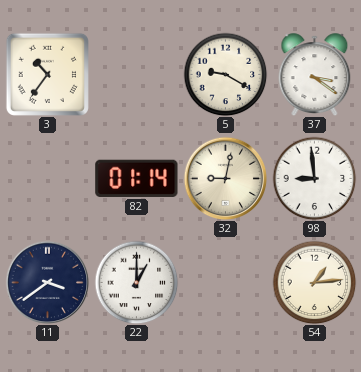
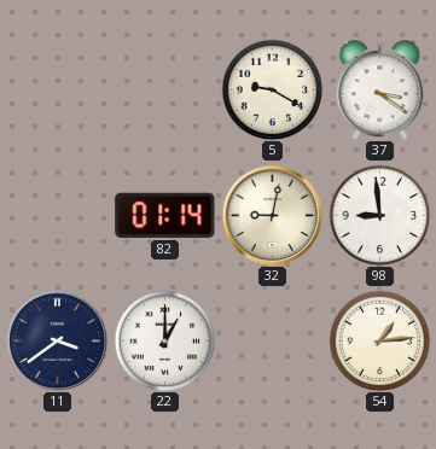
3: 10:36 -> none (47, 74)
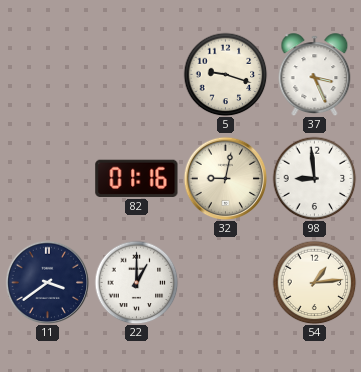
5: 9:20 -> 9:18 (225, 74)
37: 3:21 -> 3:26 (315, 75)
82: 01:14 -> 01:16 (137, 178)
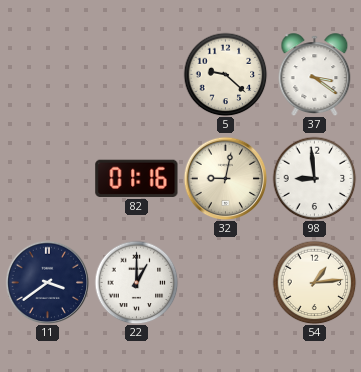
5: 9:18 -> 9:22 (225, 74)
37: 3:26 -> 3:21 (315, 75)
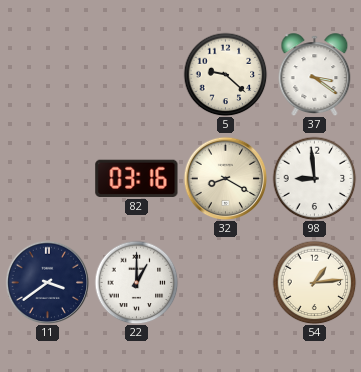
82: 01:16 -> 03:16 (137, 178)
32: 9:02 -> 8:20 (225, 178)
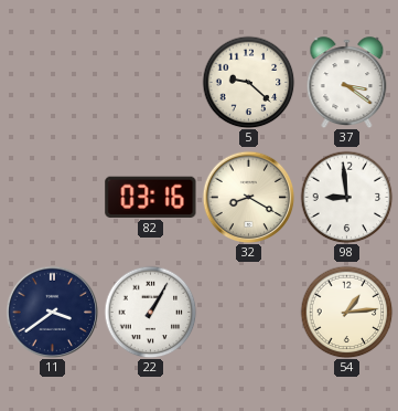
22: 1:00 -> 1:05 (150, 312)
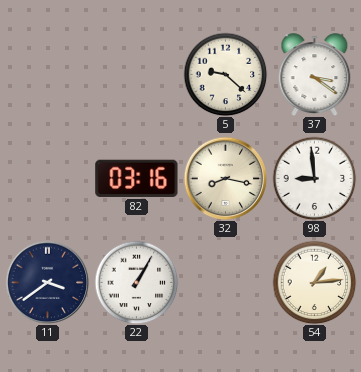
32: 8:20 -> 8:17 (225, 178)
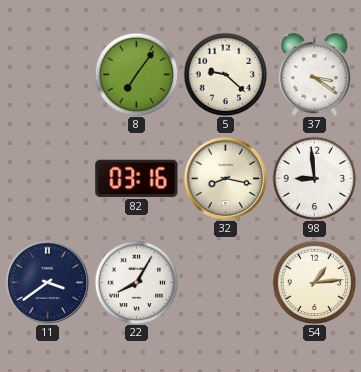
8: none -> 7:06 (136, 74)
22: 1:05 -> 8:05 (136, 282)
